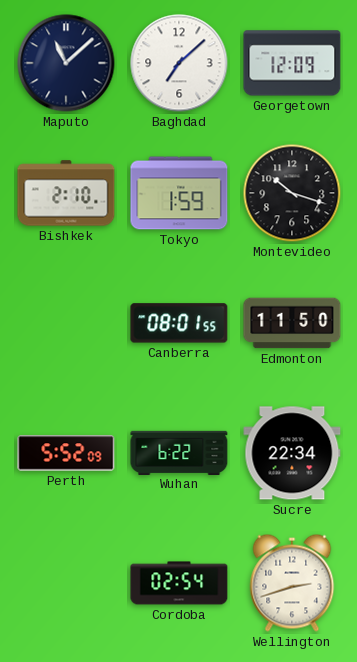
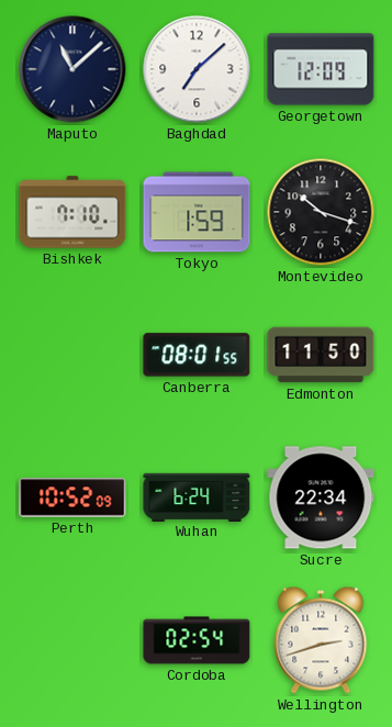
Bishkek: 2:10 -> 7:10 (72, 212)
Perth: 5:52 -> 10:52 (72, 497)
Wuhan: 6:22 -> 6:24 (197, 496)
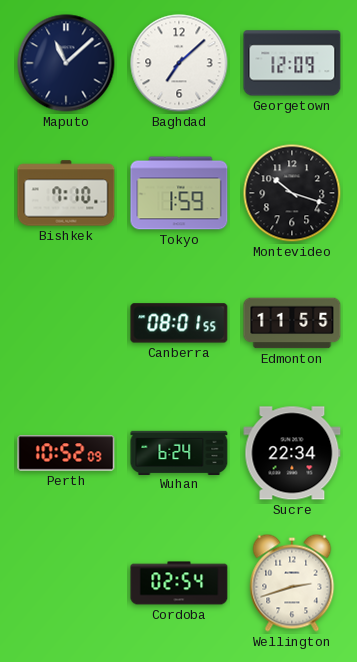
Edmonton: 11:50 -> 11:55 (292, 323)
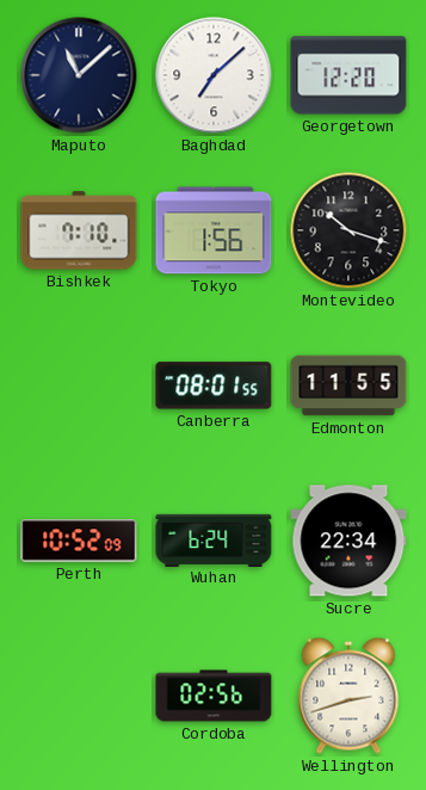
Georgetown: 12:09 -> 12:20 (348, 75)
Tokyo: 1:59 -> 1:56 (214, 230)
Cordoba: 02:54 -> 02:56 (214, 696)
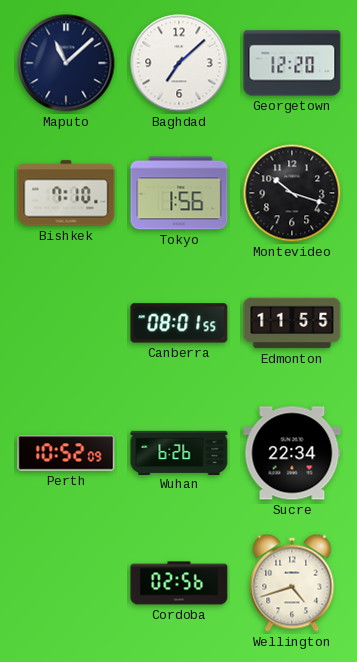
Wuhan: 6:24 -> 6:26 (179, 452)
Wellington: 2:42 -> 4:42 (292, 583)
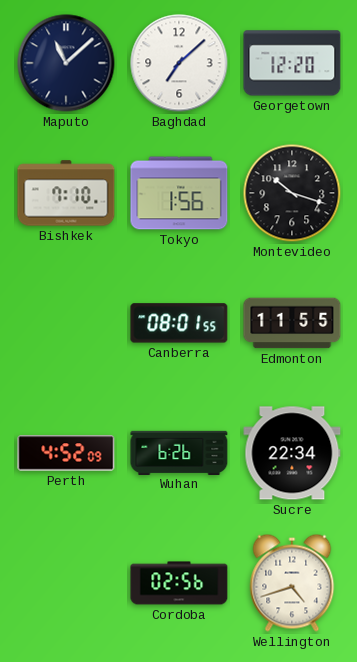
Perth: 10:52 -> 4:52 (66, 453)
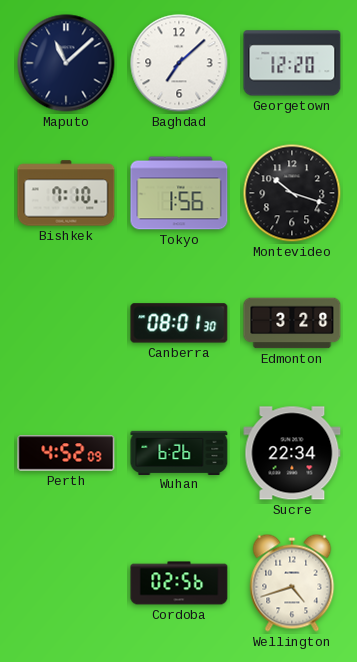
Canberra: 08:01:55 -> 08:01:30 (179, 323)
Edmonton: 11:55 -> 3:28 (292, 323)
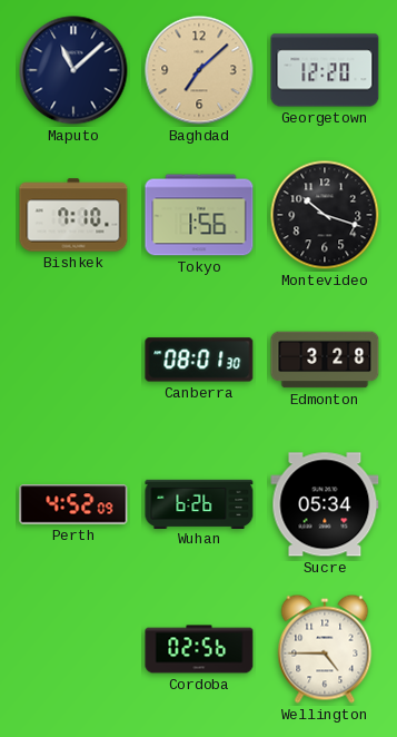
Baghdad dial: white -> champagne (199, 70)
Sucre: 22:34 -> 05:34 (325, 504)
Wellington: 4:42 -> 4:45 (325, 649)
